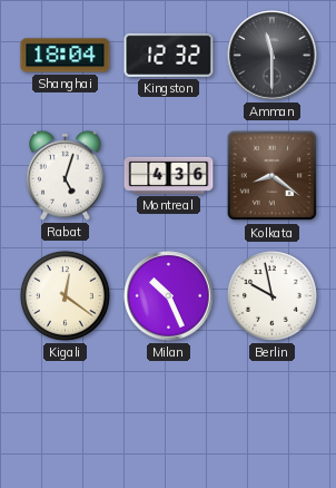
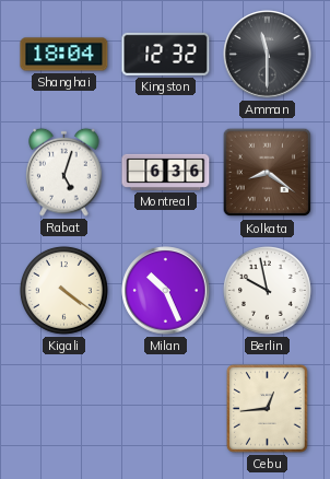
Montreal: 4:36 -> 6:36 (166, 172)
Kigali: 12:21 -> 4:21 (63, 290)
Cebu: none -> 12:44 (267, 408)
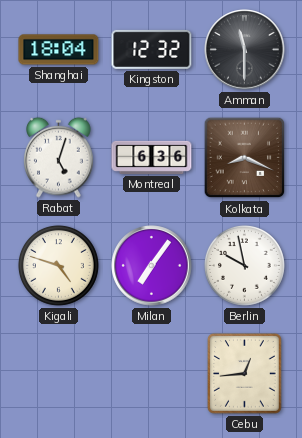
Kolkata: 8:21 -> 8:19 (245, 158)
Kigali: 4:21 -> 4:48 (58, 265)
Milan: 10:26 -> 7:06 (152, 266)
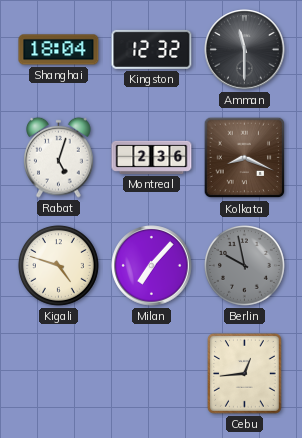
Montreal: 6:36 -> 2:36 (152, 157)
Milan: 7:06 -> 7:07 (152, 266)
Berlin dial: white -> grey (244, 265)
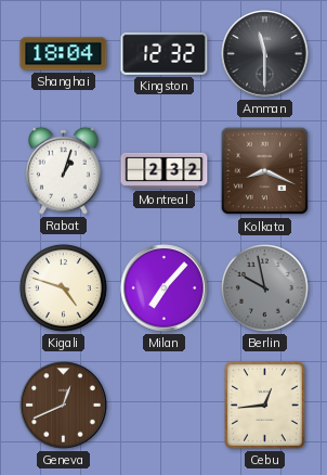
Rabat: 5:03 -> 1:03 (64, 170)
Montreal: 2:36 -> 2:32 (165, 170)
Geneva: none -> 12:41 (64, 406)
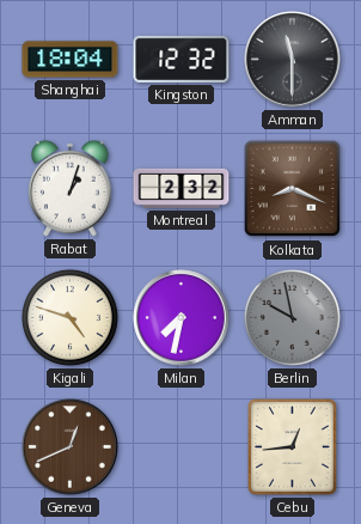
Milan: 7:07 -> 7:32 (182, 318)
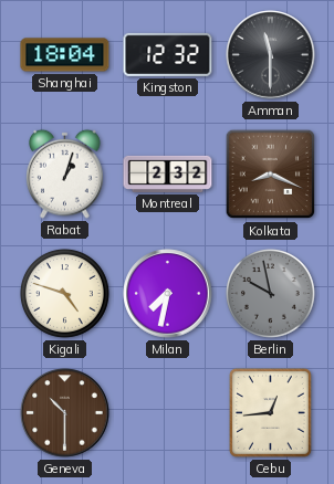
Geneva: 12:41 -> 10:30 (65, 413)
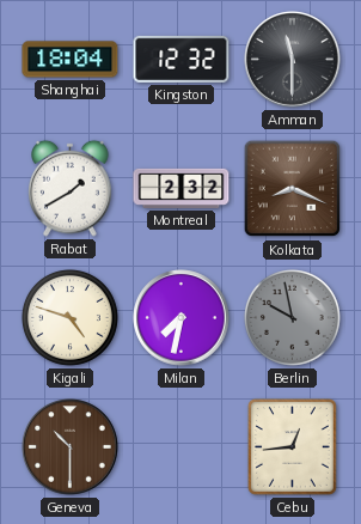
Rabat: 1:03 -> 1:40 (71, 188)
